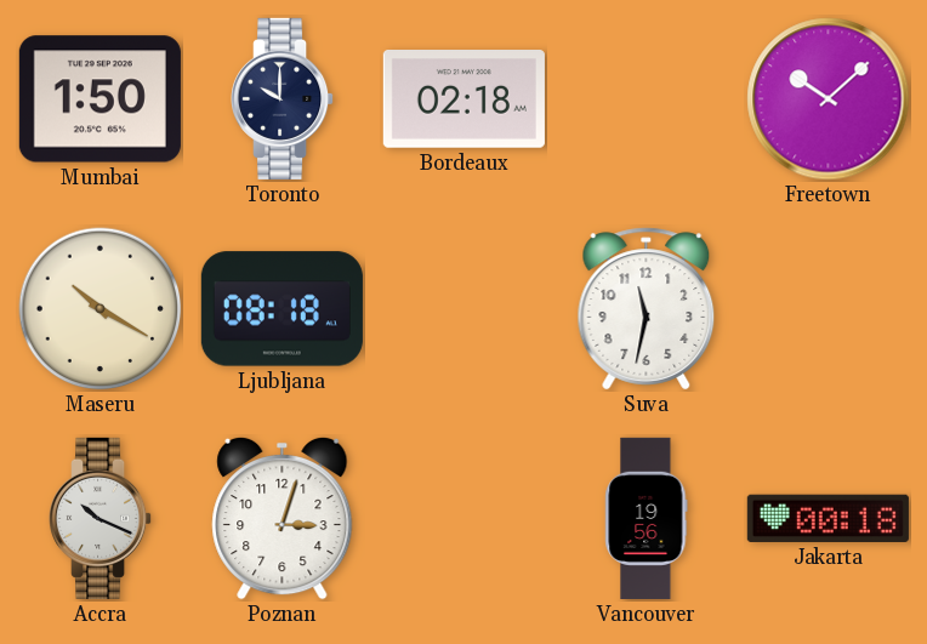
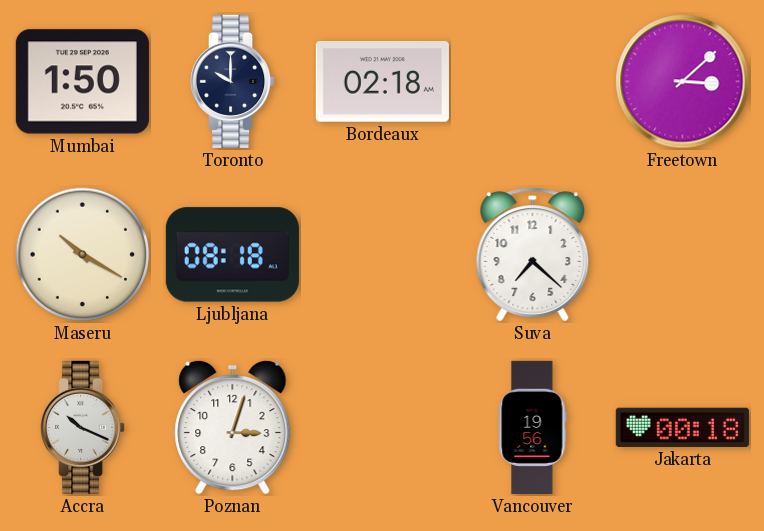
Freetown: 10:08 -> 3:08 (683, 82)
Suva: 11:32 -> 7:22 (533, 255)
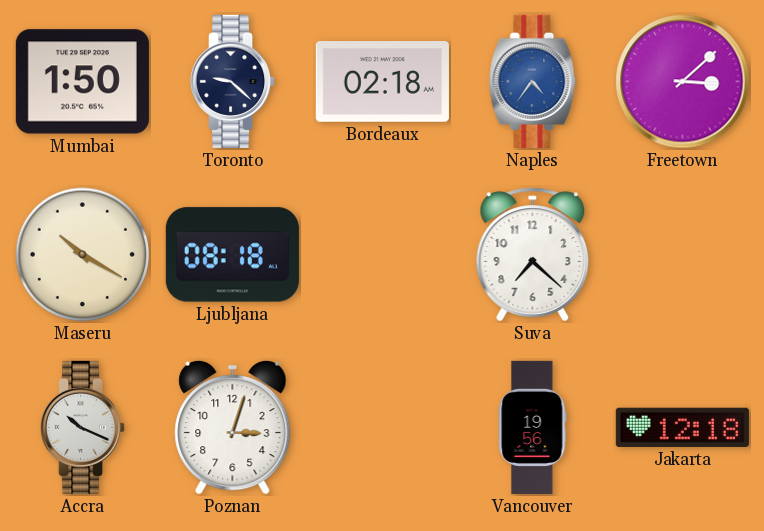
Toronto: 10:00 -> 9:22 (234, 81)
Naples: none -> 4:36 (533, 81)
Jakarta: 00:18 -> 12:18 (682, 427)
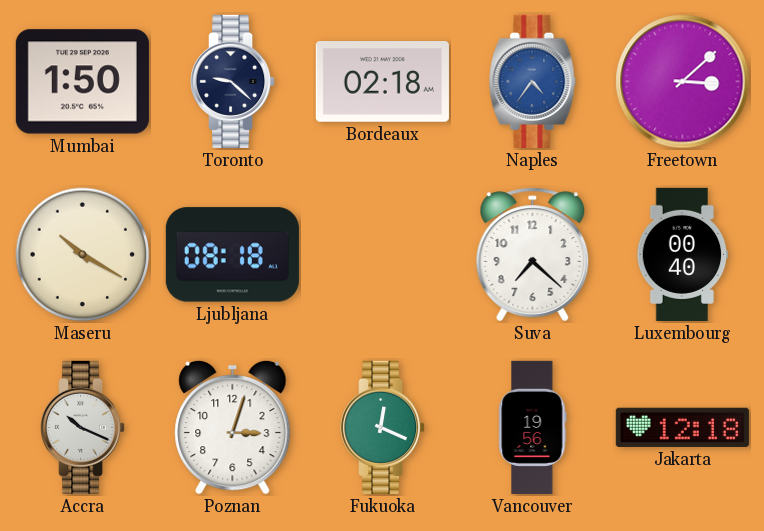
Luxembourg: none -> 00:40 (683, 254)
Fukuoka: none -> 12:19 (384, 427)
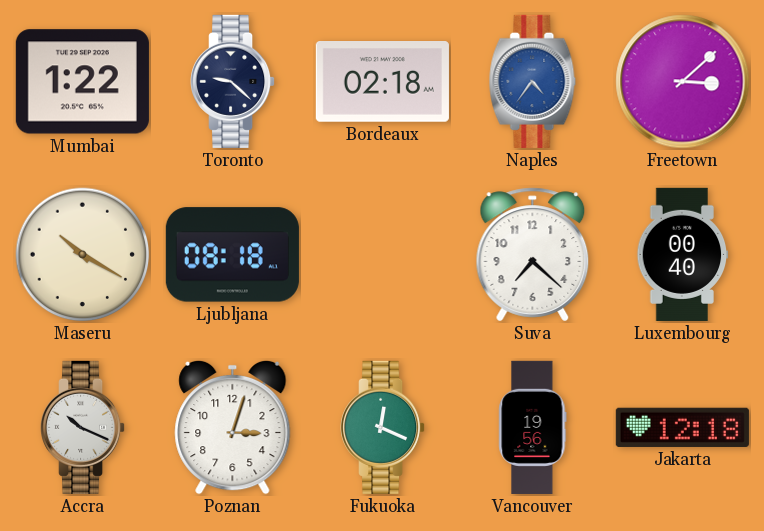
Mumbai: 1:50 -> 1:22 (82, 82)
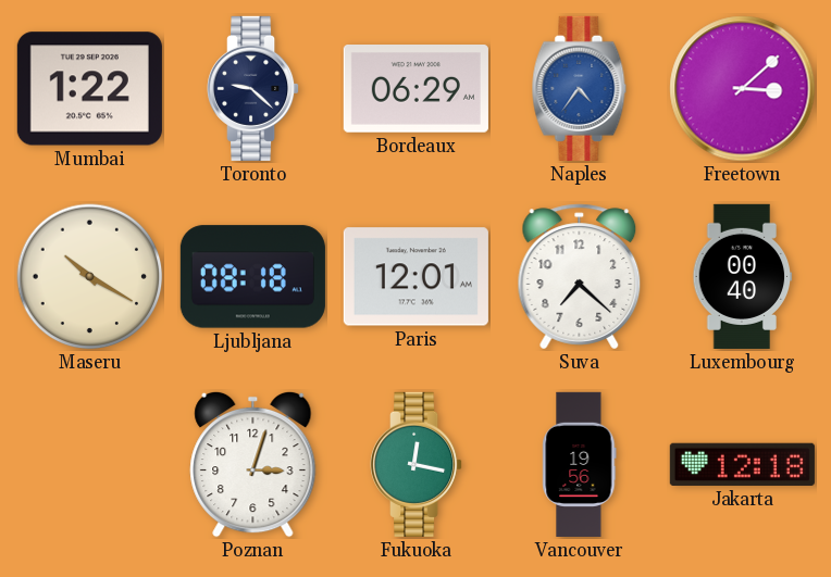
Bordeaux: 02:18 -> 06:29 (415, 89)
Paris: none -> 12:01 (415, 277)
Accra: 10:19 -> none (84, 427)
Fukuoka: 12:19 -> 12:17 (418, 464)
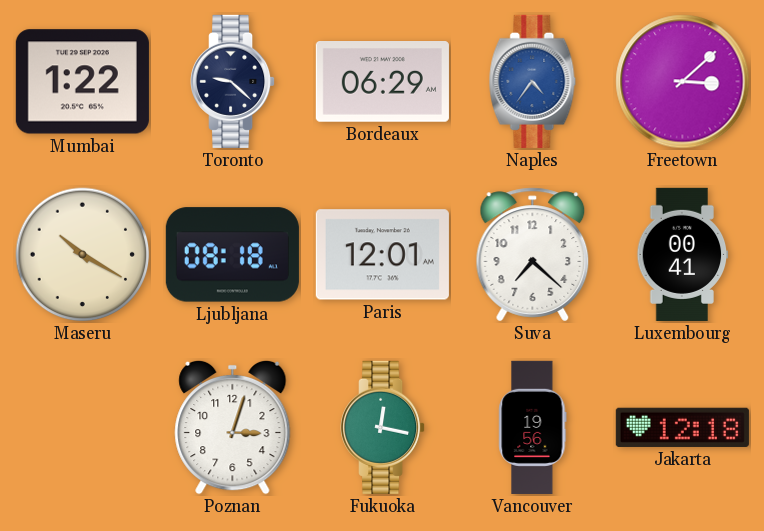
Luxembourg: 00:40 -> 00:41 (683, 254)
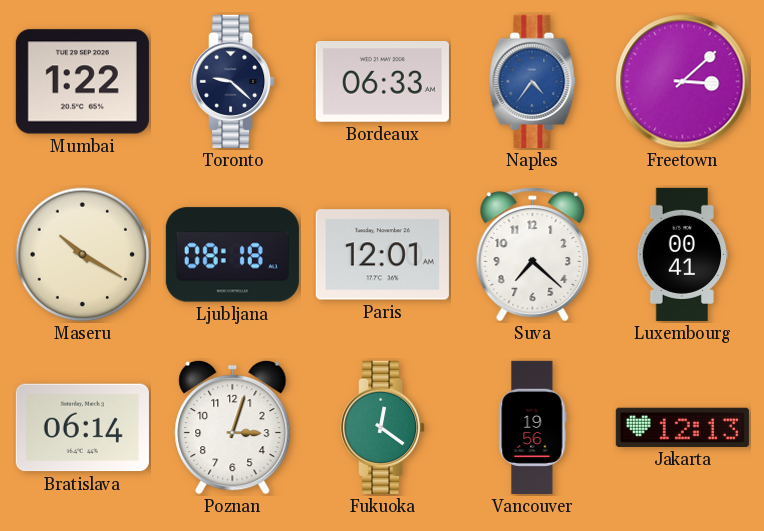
Bordeaux: 06:29 -> 06:33 (382, 82)
Bratislava: none -> 06:14 (82, 428)
Fukuoka: 12:17 -> 12:21 (384, 427)
Jakarta: 12:18 -> 12:13 (682, 427)
